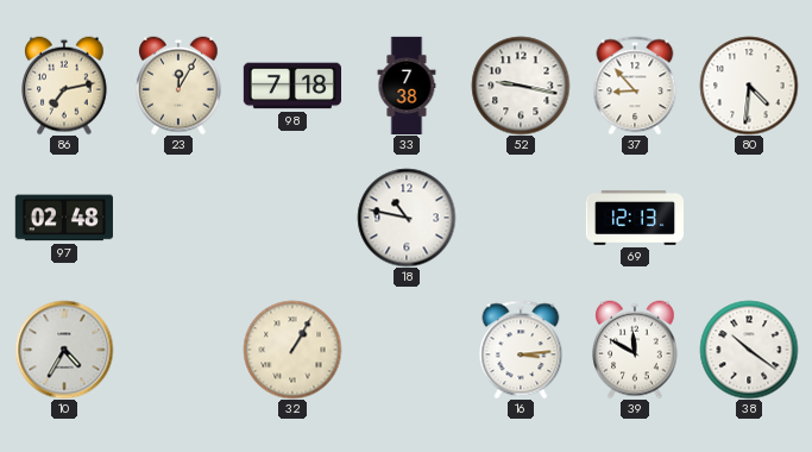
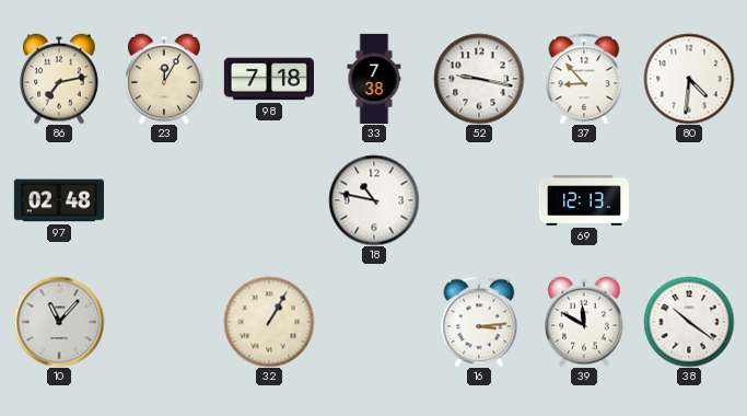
10: 4:35 -> 11:07 (59, 322)
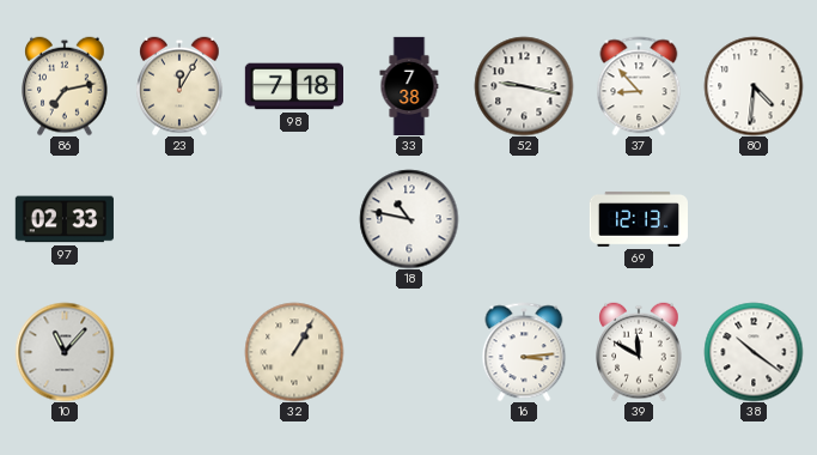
97: 02:48 -> 02:33 (65, 219)
